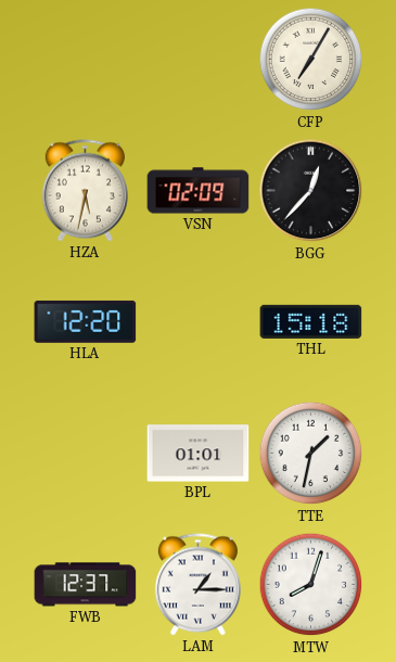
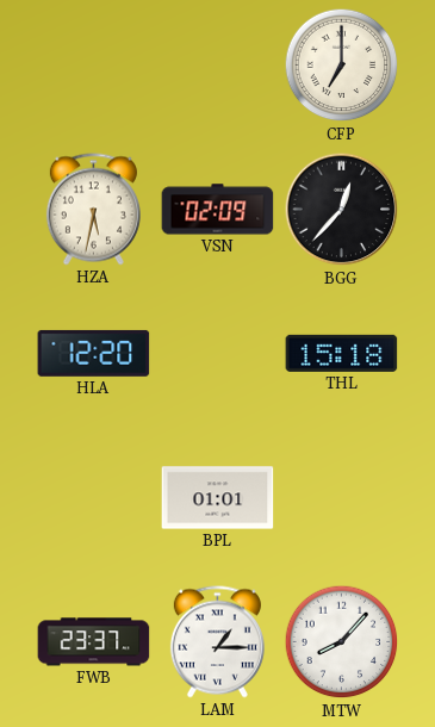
CFP: 7:05 -> 7:00 (342, 66)
TTE: 1:32 -> none (311, 454)
FWB: 12:37 -> 23:37 (94, 642)
MTW: 8:03 -> 8:07 (342, 642)
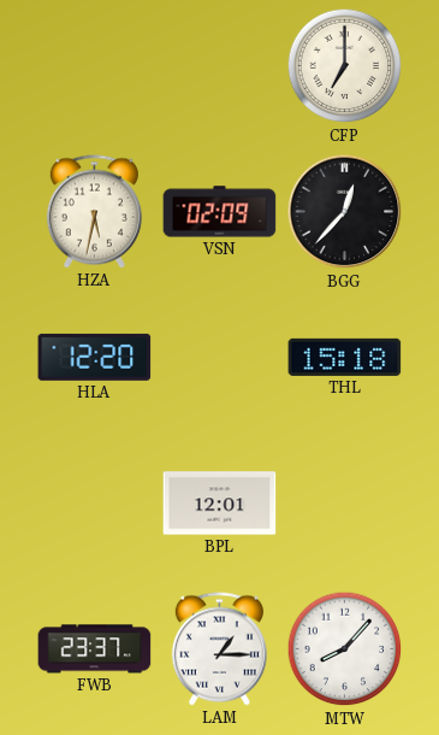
BPL: 01:01 -> 12:01 (220, 504)
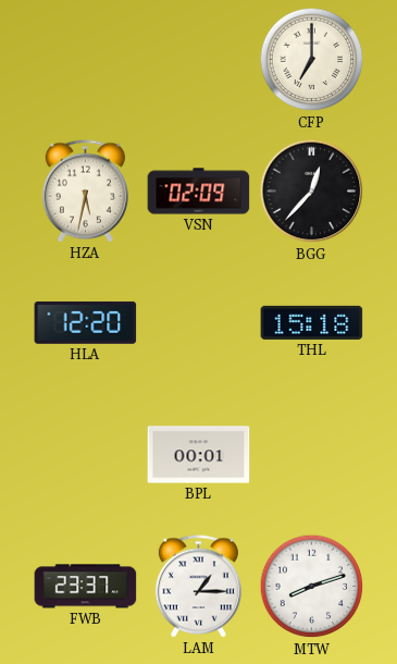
BPL: 12:01 -> 00:01 (199, 455)
MTW: 8:07 -> 8:12 (312, 587)
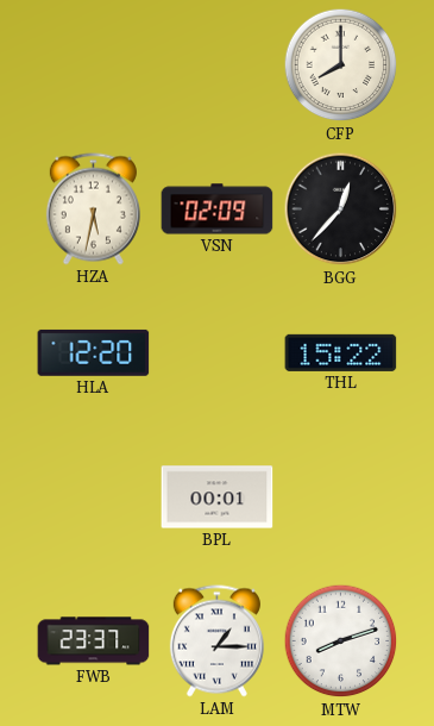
CFP: 7:00 -> 8:00 (341, 65)
THL: 15:18 -> 15:22 (341, 352)
